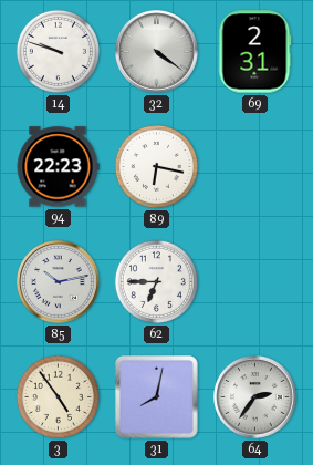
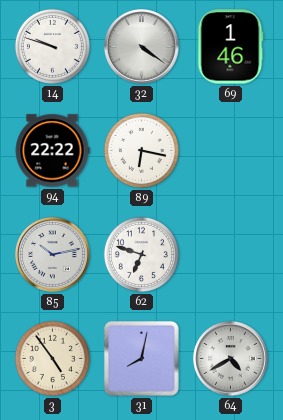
69: 2:31 -> 1:46 (230, 47)
94: 22:23 -> 22:22 (52, 151)
62: 6:45 -> 6:48 (141, 254)
64: 2:36 -> 4:40 (231, 359)
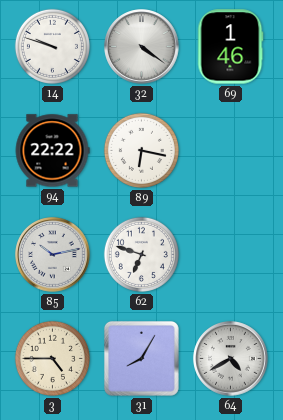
3: 4:54 -> 4:45 (52, 358)
31: 8:02 -> 8:05 (141, 358)
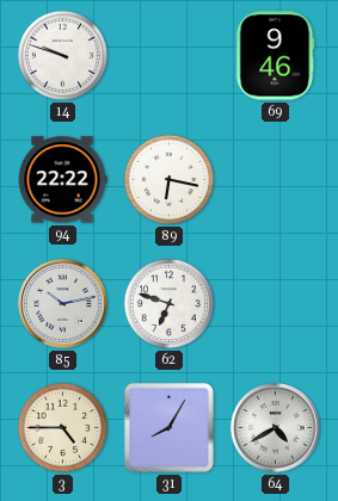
32: 4:21 -> none (142, 47)
69: 1:46 -> 9:46 (275, 56)
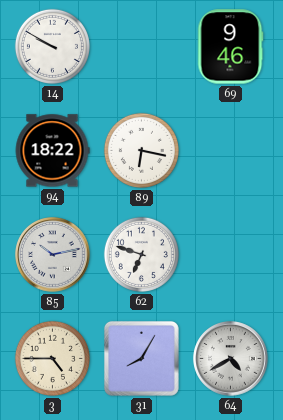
14: 9:48 -> 9:50 (52, 46)
94: 22:22 -> 18:22 (52, 151)
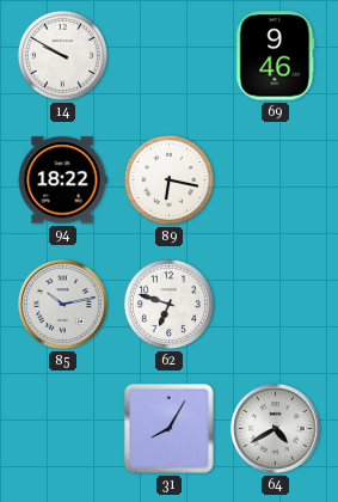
3: 4:45 -> none (52, 358)
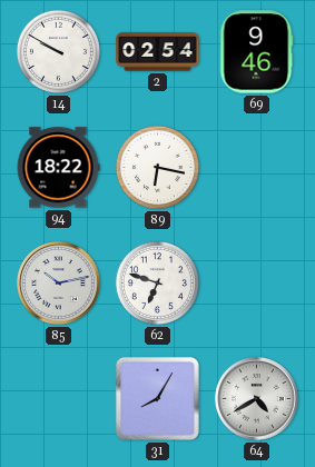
2: none -> 02:54 (158, 52)
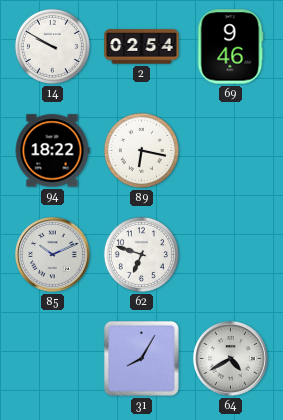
85: 10:13 -> 10:11 (53, 255)
